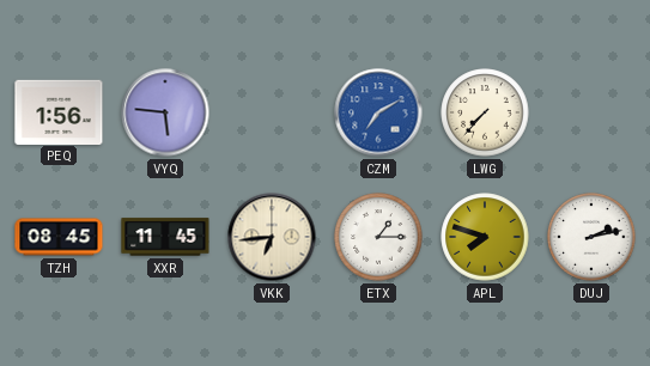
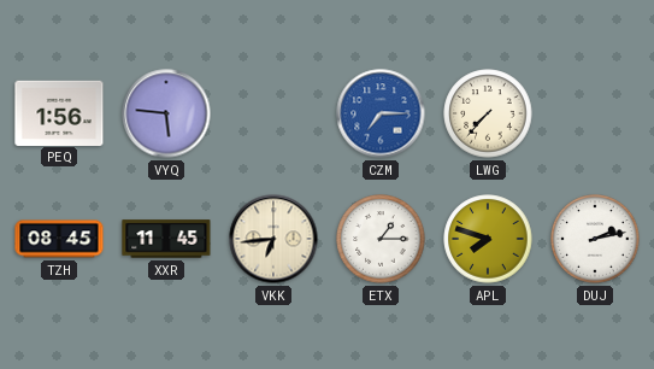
CZM: 7:10 -> 7:15 (381, 113)
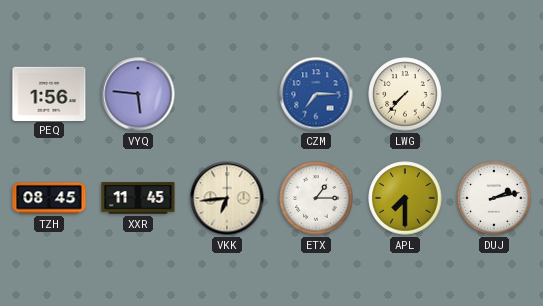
APL: 7:48 -> 7:30 (405, 198)
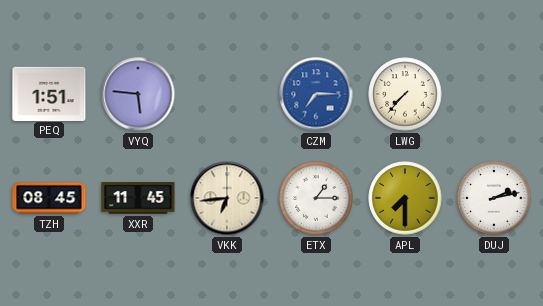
PEQ: 1:56 -> 1:51 (49, 93)
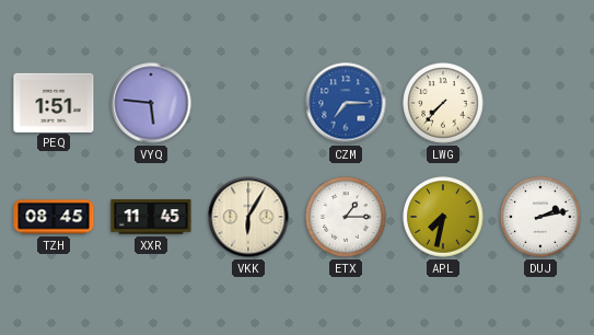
VKK: 6:44 -> 6:05 (248, 217)
APL: 7:30 -> 7:32 (443, 217)
